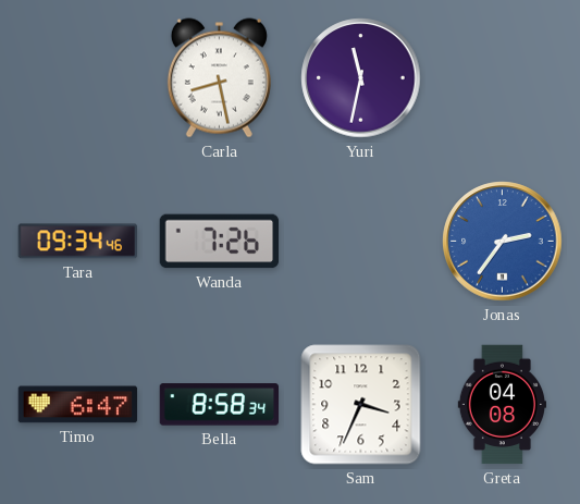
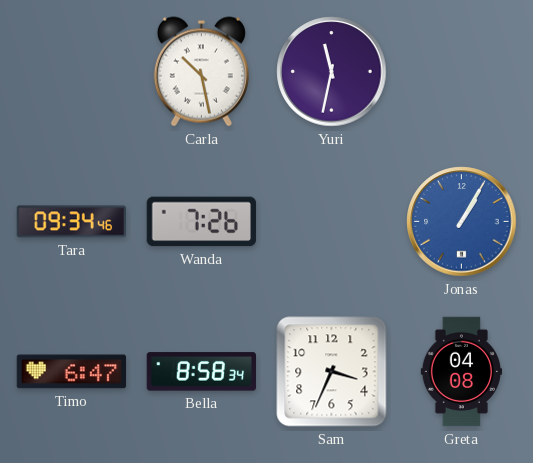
Carla: 8:28 -> 10:28 (201, 72)
Jonas: 2:36 -> 1:05 (462, 222)
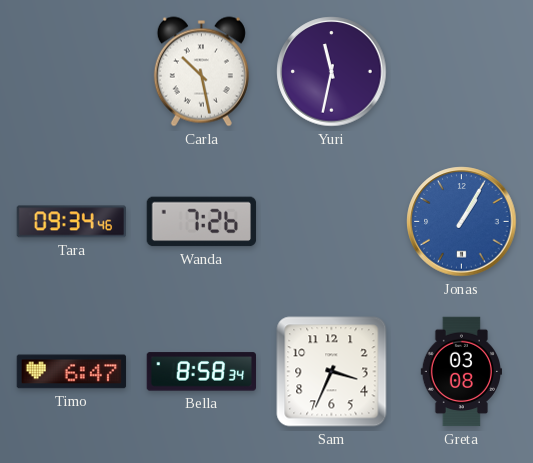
Greta: 04:08 -> 03:08 (461, 372)
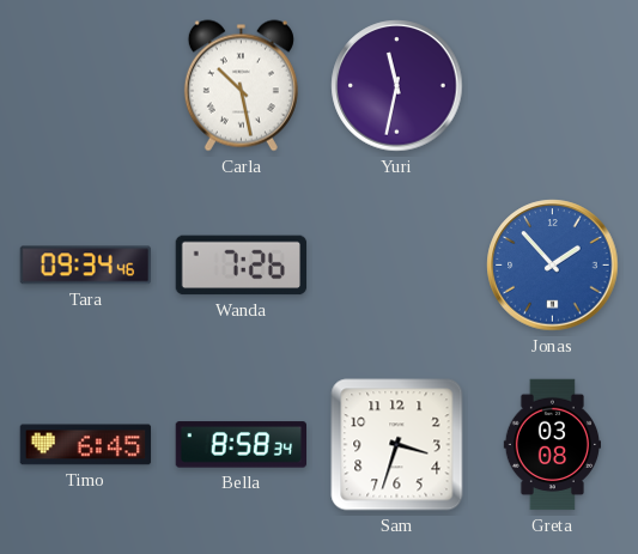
Jonas: 1:05 -> 1:53 (553, 266)
Timo: 6:47 -> 6:45 (86, 445)
Sam: 3:34 -> 3:33 (397, 445)
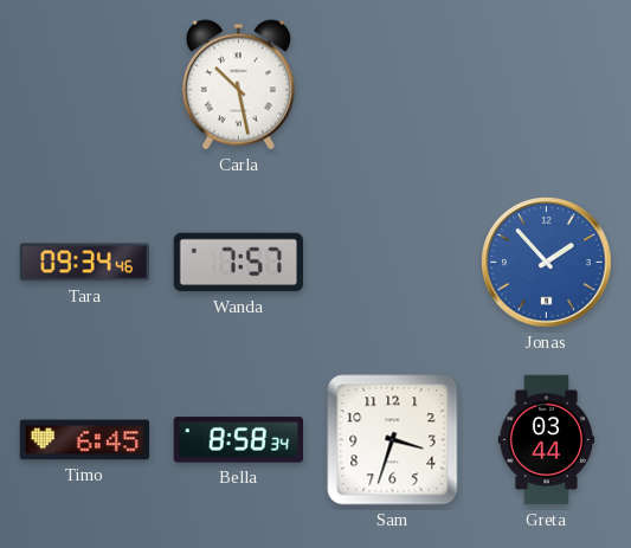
Yuri: 11:32 -> none (397, 86)
Wanda: 7:26 -> 7:57 (239, 263)
Greta: 03:08 -> 03:44 (546, 440)
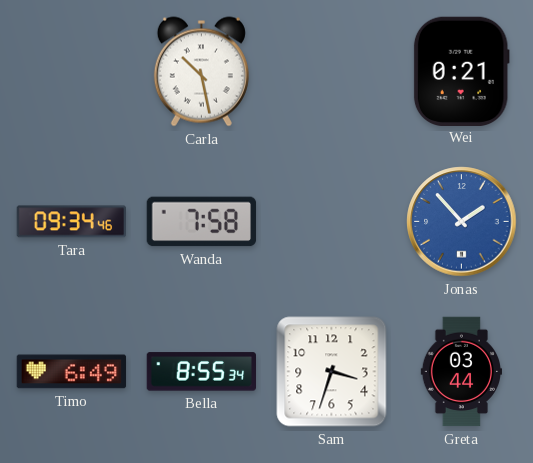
Wei: none -> 0:21 (461, 71)
Wanda: 7:57 -> 7:58 (202, 222)
Timo: 6:45 -> 6:49 (72, 372)
Bella: 8:58 -> 8:55 (202, 372)
